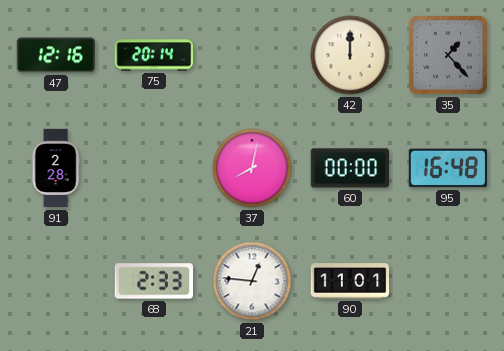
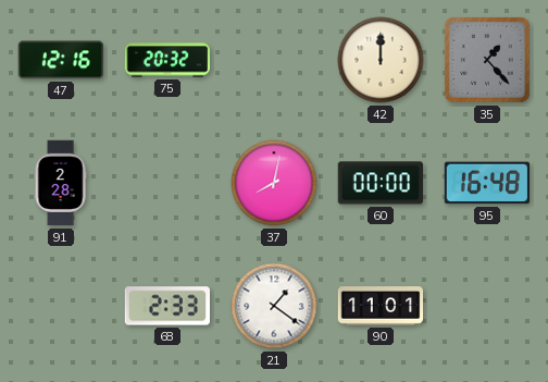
75: 20:14 -> 20:32 (167, 60)
21: 12:46 -> 1:21 (274, 306)
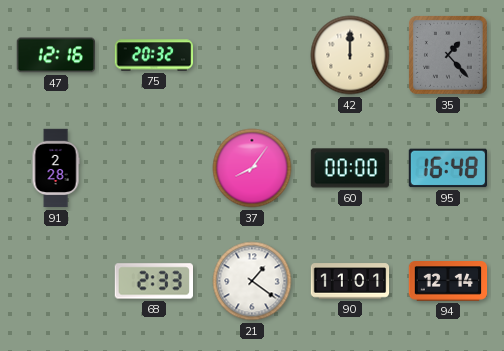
37: 8:02 -> 8:06 (252, 168)
94: none -> 12:14 (448, 282)
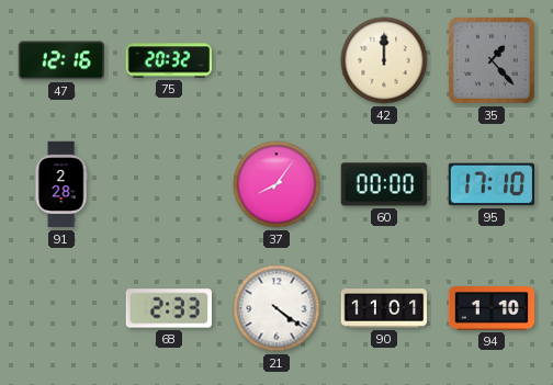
95: 16:48 -> 17:10 (490, 184)
21: 1:21 -> 4:21 (276, 308)
94: 12:14 -> 1:10 (492, 309)
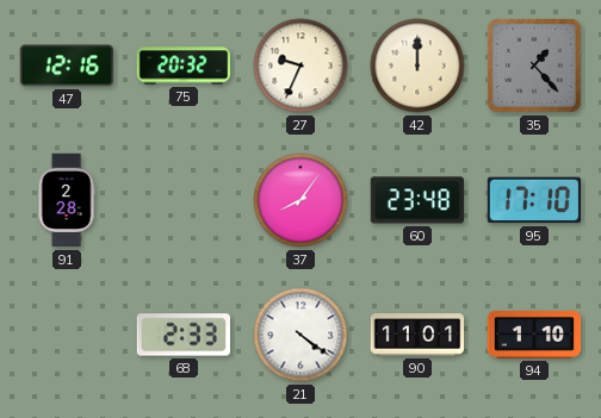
27: none -> 9:34 (300, 65)
60: 00:00 -> 23:48 (417, 200)
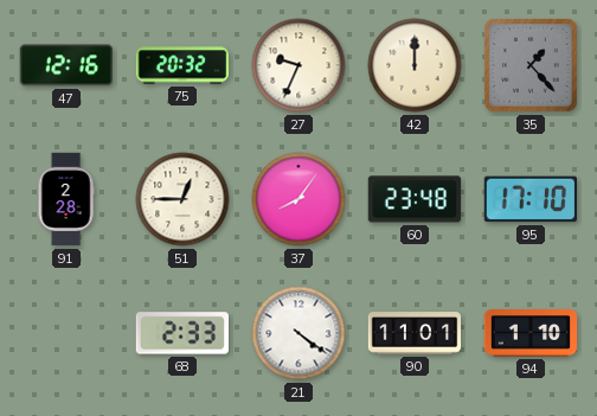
51: none -> 12:45 (182, 199)
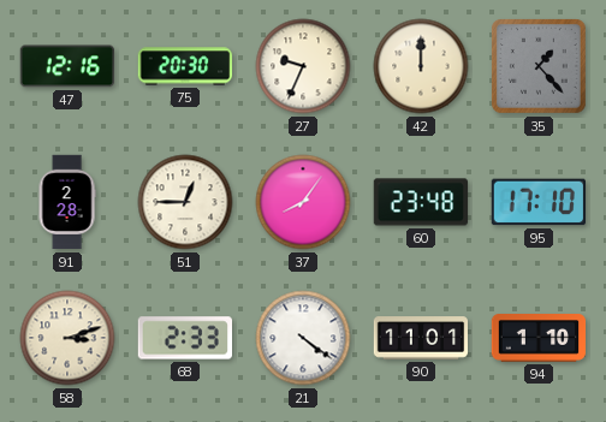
75: 20:32 -> 20:30 (185, 66)
58: none -> 3:12 (67, 338)
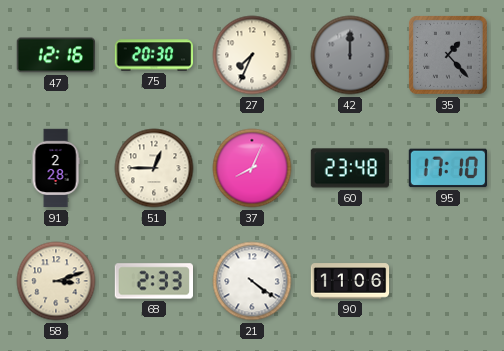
27: 9:34 -> 7:34 (252, 55)
42 dial: cream -> grey (350, 55)
37: 8:06 -> 8:04 (252, 168)
90: 11:01 -> 11:06 (350, 281)
94: 1:10 -> none (539, 339)
